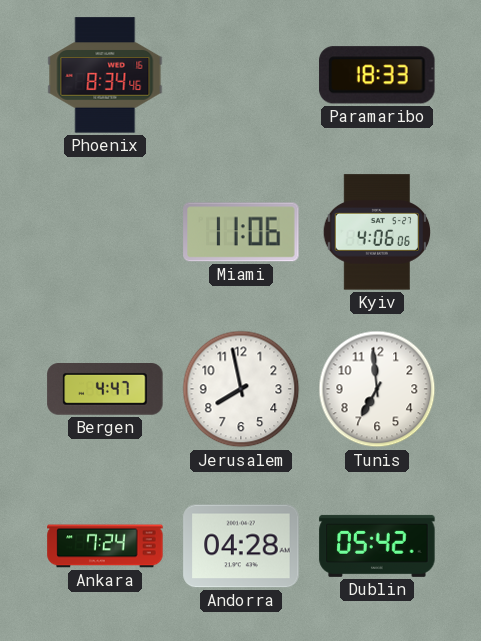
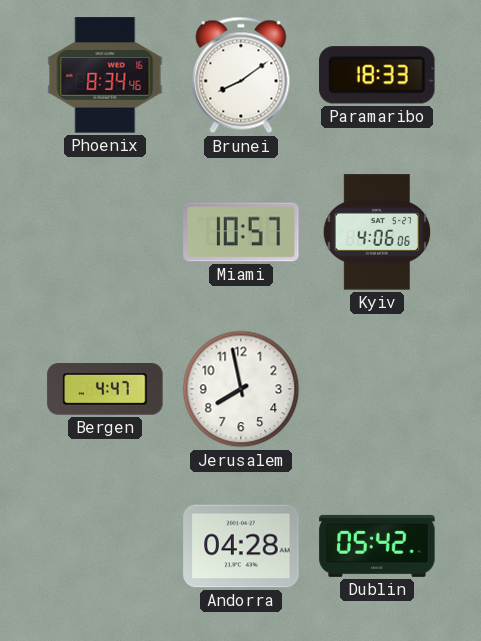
Brunei: none -> 8:09 (241, 75)
Miami: 11:06 -> 10:57 (241, 232)
Tunis: 6:59 -> none (377, 389)
Ankara: 7:24 -> none (105, 546)
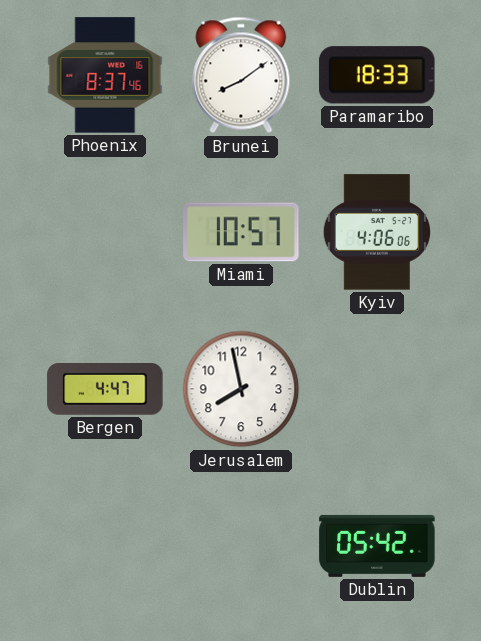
Phoenix: 8:34 -> 8:37 (105, 75)
Andorra: 04:28 -> none (241, 546)
